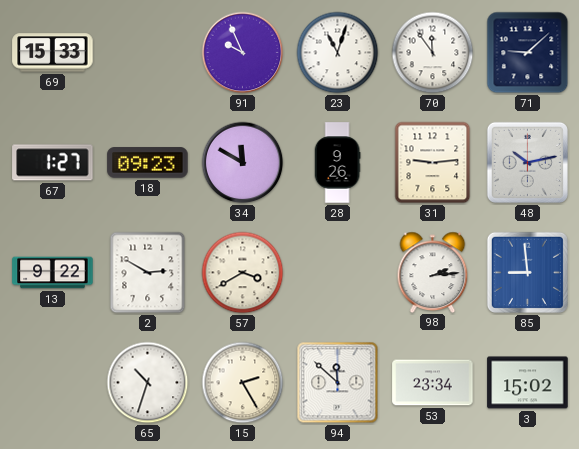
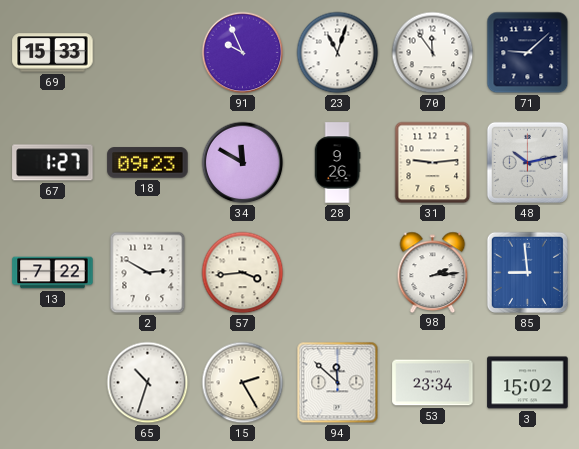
13: 9:22 -> 7:22 (53, 273)
57: 3:40 -> 3:44 (243, 273)
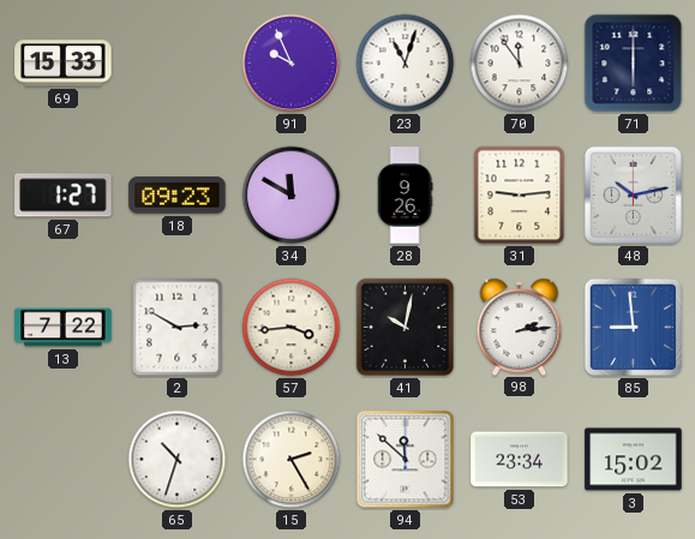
71: 9:08 -> 6:00 (634, 64)
41: none -> 10:02 (406, 328)
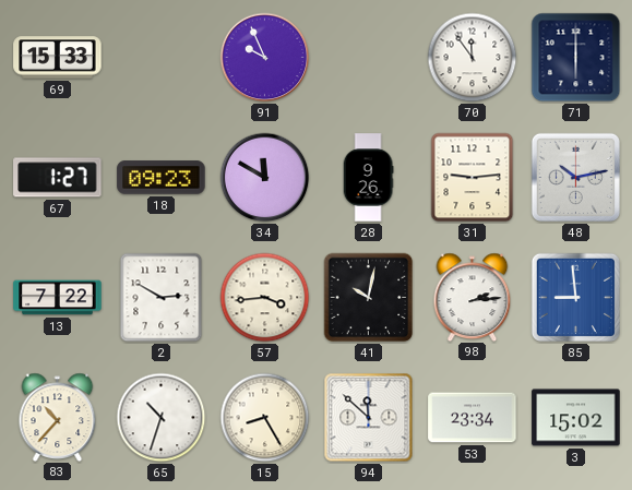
23: 11:03 -> none (406, 64)
83: none -> 10:37 (58, 417)
15: 2:25 -> 8:25 (265, 418)
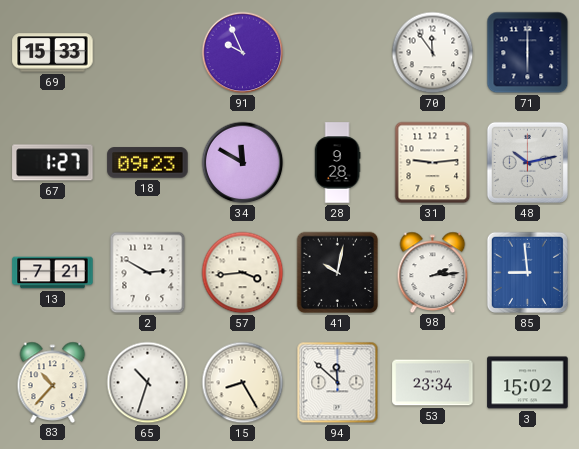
28: 9:26 -> 9:28 (337, 163)
13: 7:22 -> 7:21 (53, 273)
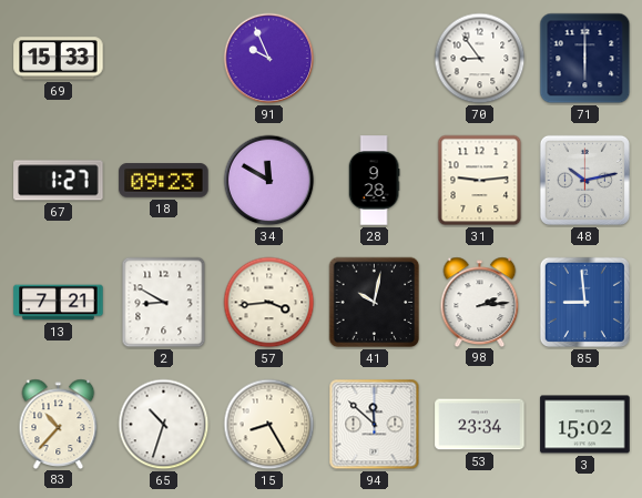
70: 11:54 -> 8:54 (480, 59)
2: 2:50 -> 8:50 (164, 303)
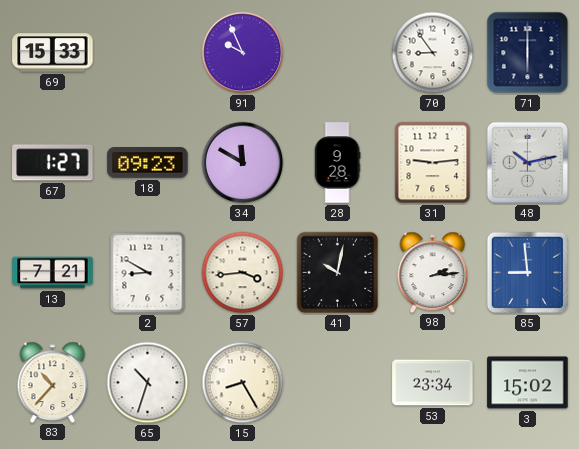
94: 11:52 -> none (375, 425)
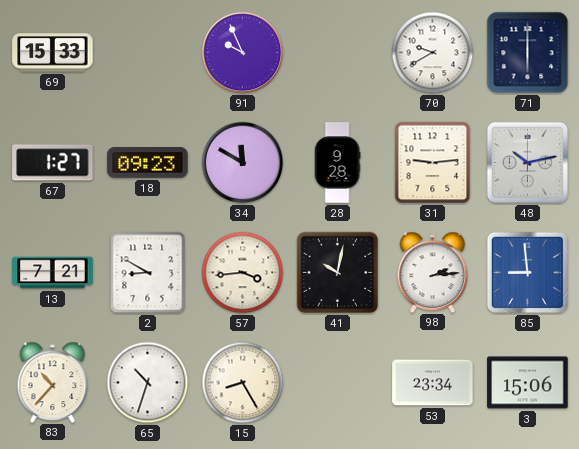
70: 8:54 -> 9:40 (433, 53)
3: 15:02 -> 15:06 (528, 383)
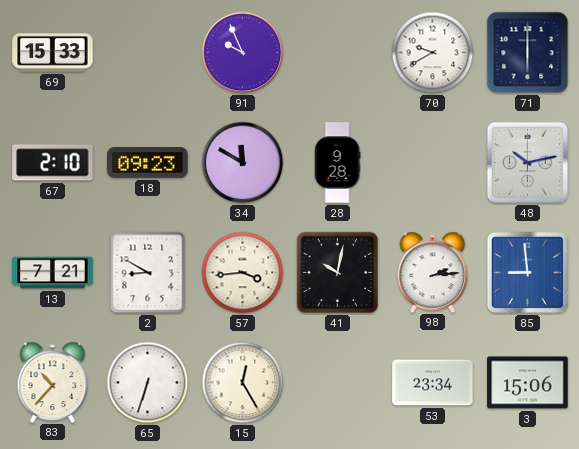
67: 1:27 -> 2:10 (53, 163)
31: 9:14 -> none (433, 163)
65: 10:33 -> 6:33 (148, 383)
15: 8:25 -> 12:25 (243, 383)
